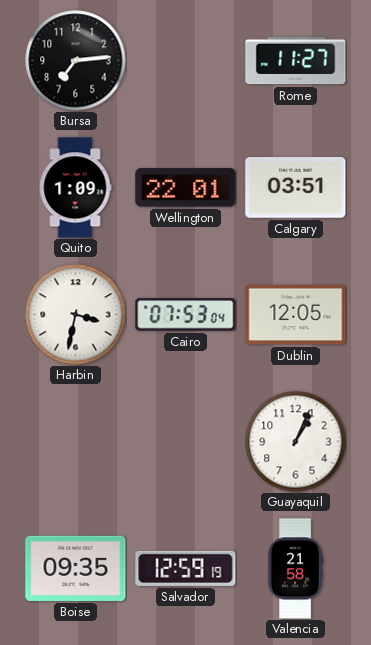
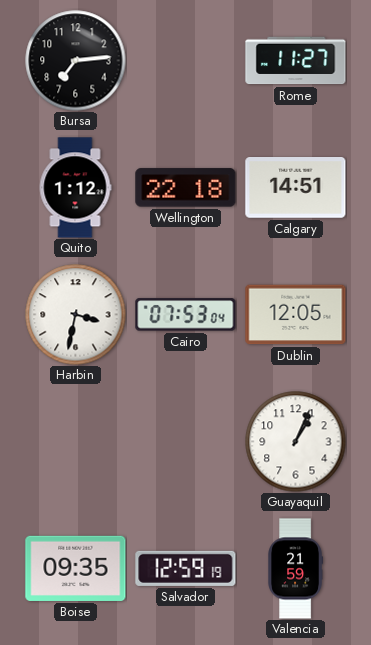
Quito: 1:09 -> 1:12 (75, 188)
Wellington: 22:01 -> 22:18 (186, 188)
Calgary: 03:51 -> 14:51 (296, 188)
Valencia: 21:58 -> 21:59 (295, 569)
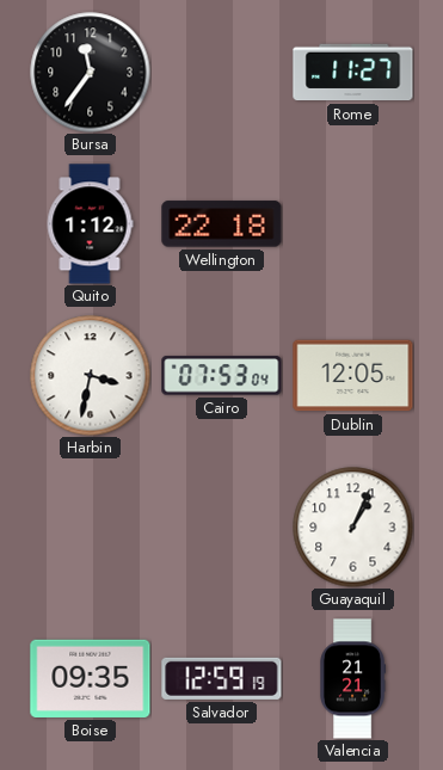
Bursa: 7:14 -> 11:36 (91, 73)
Calgary: 14:51 -> none (296, 188)
Valencia: 21:59 -> 21:21 (352, 679)
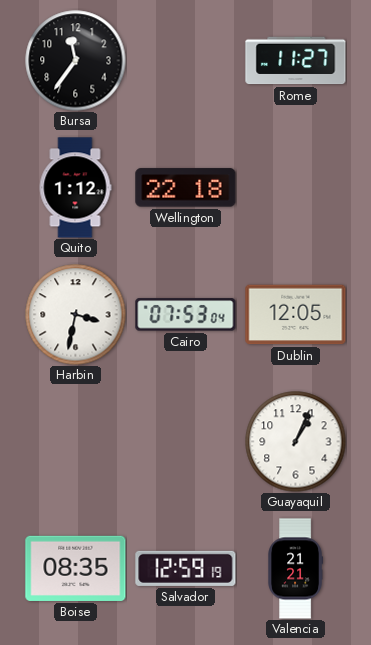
Boise: 09:35 -> 08:35 (76, 568)
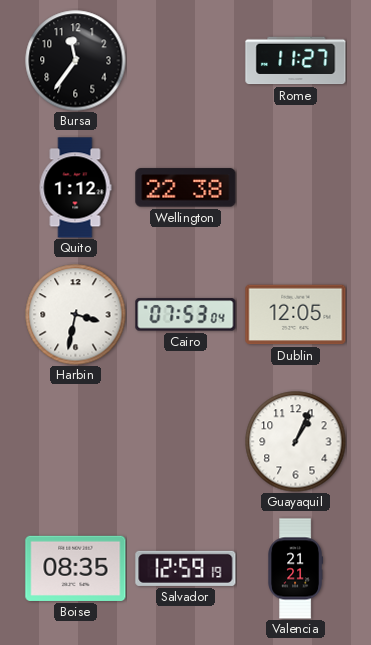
Wellington: 22:18 -> 22:38 (186, 188)
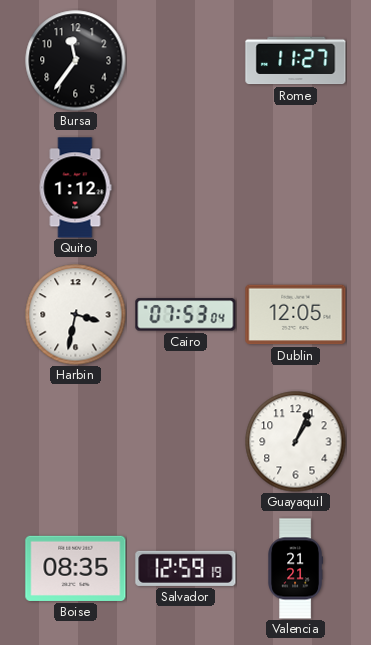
Wellington: 22:38 -> none (186, 188)
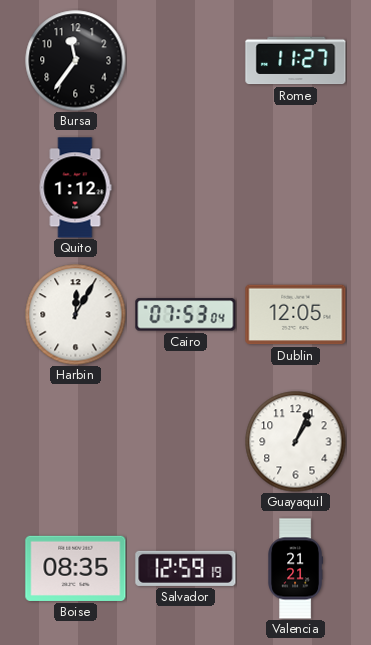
Harbin: 3:32 -> 12:05 (76, 315)
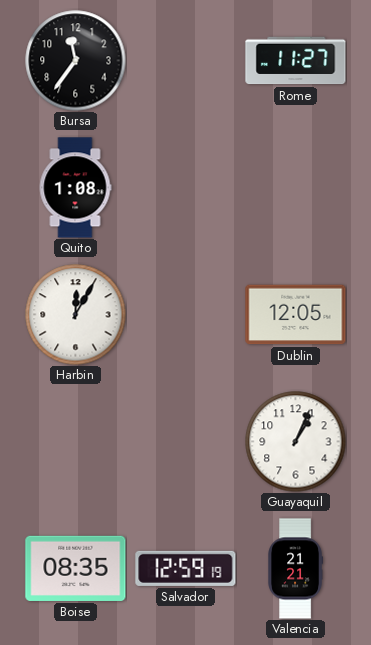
Quito: 1:12 -> 1:08 (75, 188)
Cairo: 07:53 -> none (186, 315)
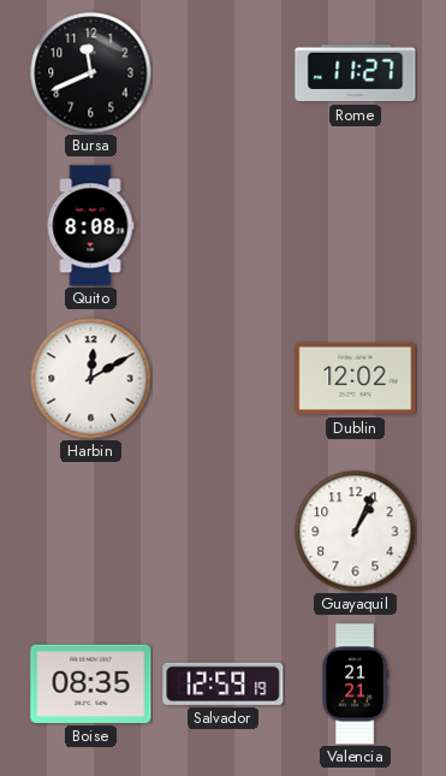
Bursa: 11:36 -> 11:41 (91, 73)
Quito: 1:08 -> 8:08 (90, 226)
Harbin: 12:05 -> 12:10 (91, 379)
Dublin: 12:05 -> 12:02 (356, 379)
